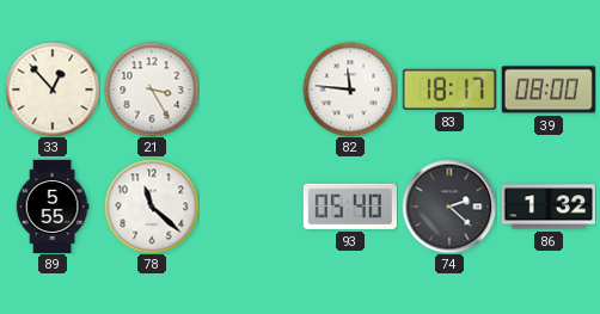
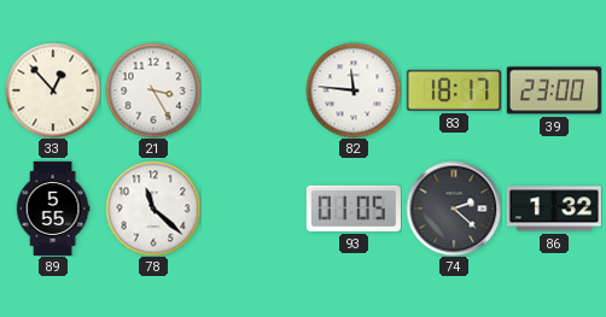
39: 08:00 -> 23:00 (554, 90)
93: 05:40 -> 01:05 (354, 209)
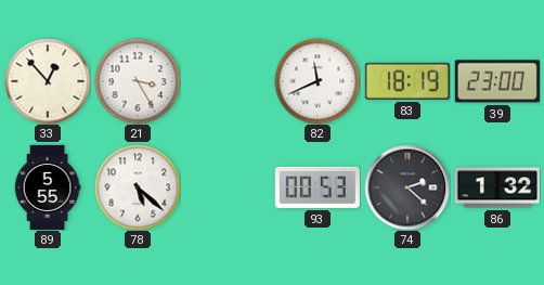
82: 11:46 -> 11:41 (318, 81)
83: 18:17 -> 18:19 (407, 81)
78: 11:22 -> 5:22 (138, 187)
93: 01:05 -> 00:53 (318, 187)
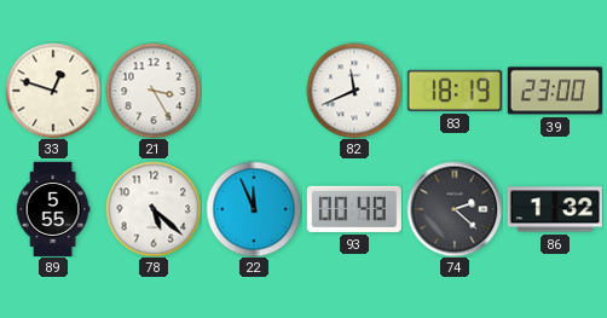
33: 12:53 -> 12:48 (53, 91)
22: none -> 11:56 (254, 209)
93: 00:53 -> 00:48 (354, 209)
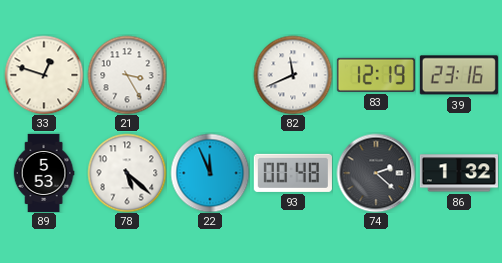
83: 18:19 -> 12:19 (376, 75)
39: 23:00 -> 23:16 (459, 75)
89: 5:55 -> 5:53 (44, 172)
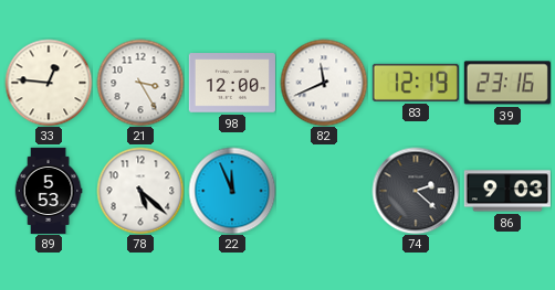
33: 12:48 -> 12:46 (49, 83)
98: none -> 12:00 (232, 83)
93: 00:48 -> none (293, 173)
86: 1:32 -> 9:03 (507, 191)
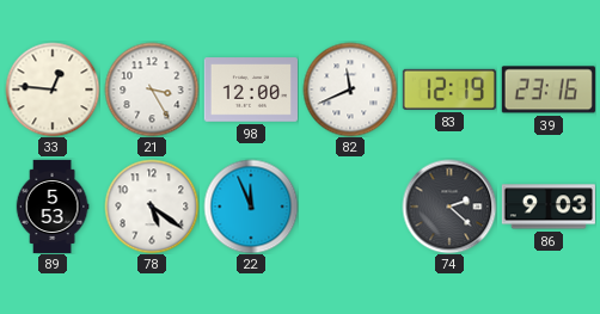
78: 5:22 -> 5:21 (152, 207)
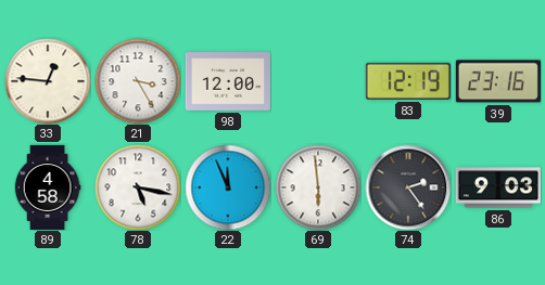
82: 11:41 -> none (350, 90)
89: 5:53 -> 4:58 (48, 186)
78: 5:21 -> 5:17 (138, 187)
69: none -> 5:59 (318, 187)
74: 2:22 -> 2:24 (408, 187)
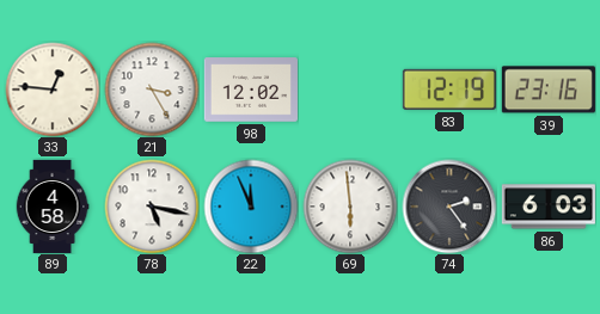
98: 12:00 -> 12:02 (251, 90)
86: 9:03 -> 6:03 (549, 207)
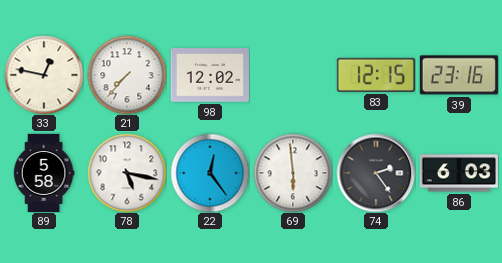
33: 12:46 -> 12:47 (44, 75)
21: 3:25 -> 7:37 (127, 75)
83: 12:19 -> 12:15 (376, 75)
89: 4:58 -> 5:58 (44, 172)
22: 11:56 -> 12:24 (210, 173)
